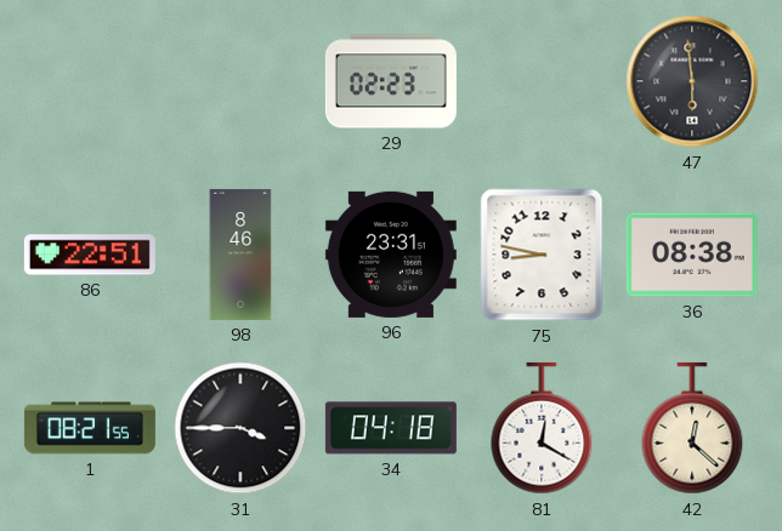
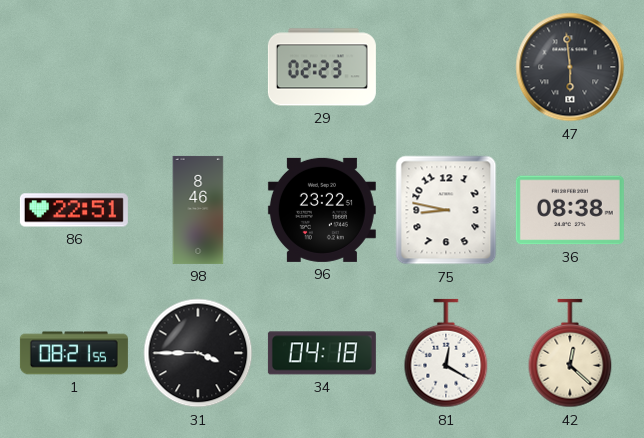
96: 23:31 -> 23:22 (322, 210)
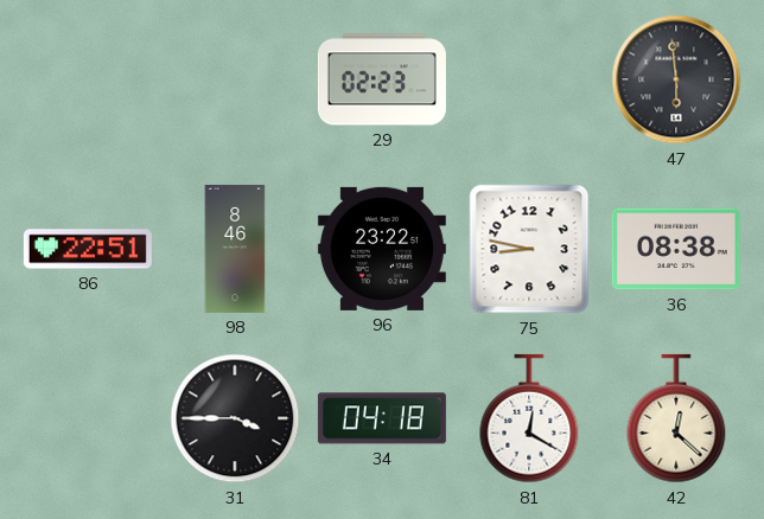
1: 08:21 -> none (74, 353)
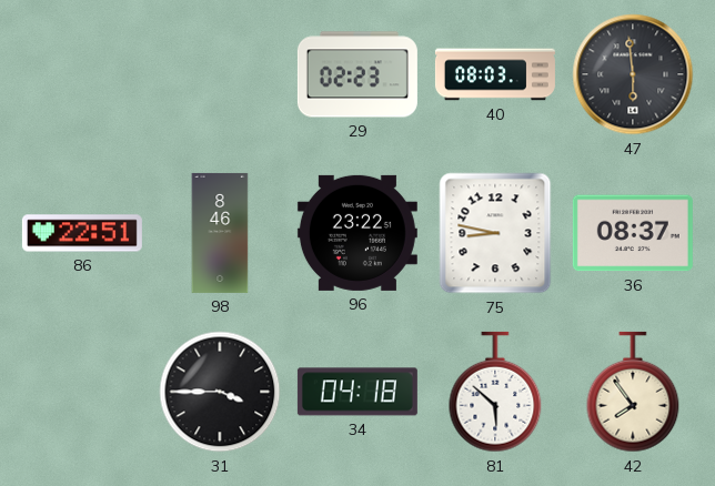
40: none -> 08:03 (495, 74)
36: 08:38 -> 08:37 (633, 233)
81: 12:20 -> 5:52 (495, 392)
42: 12:22 -> 7:54 (633, 392)
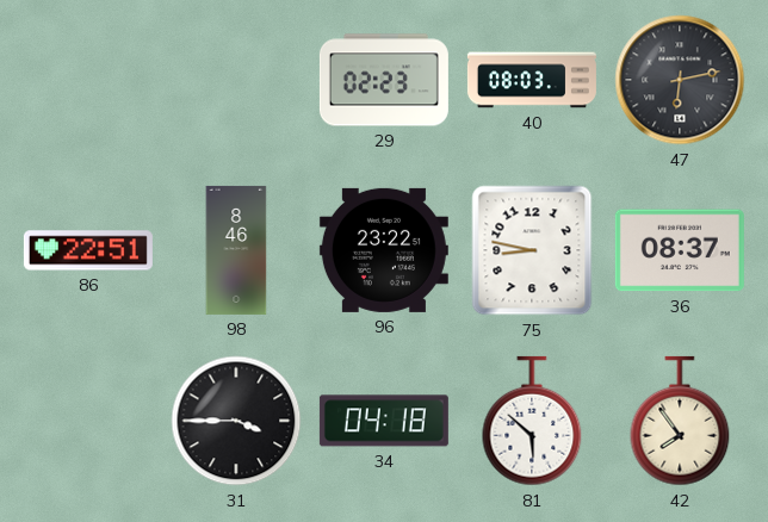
47: 5:59 -> 6:13 (680, 80)
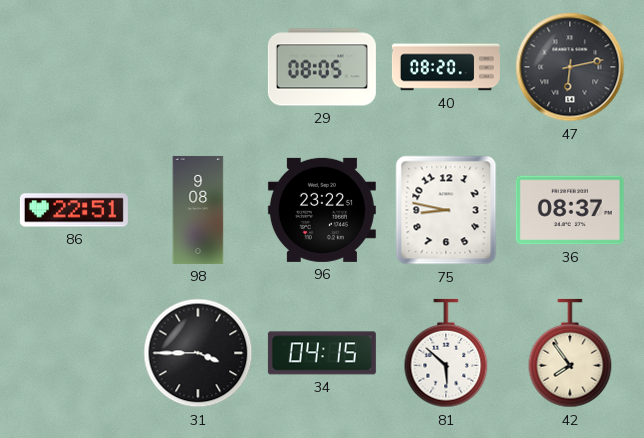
29: 02:23 -> 08:05 (322, 67)
40: 08:03 -> 08:20 (446, 67)
98: 8:46 -> 9:08 (198, 210)
34: 04:18 -> 04:15 (322, 353)
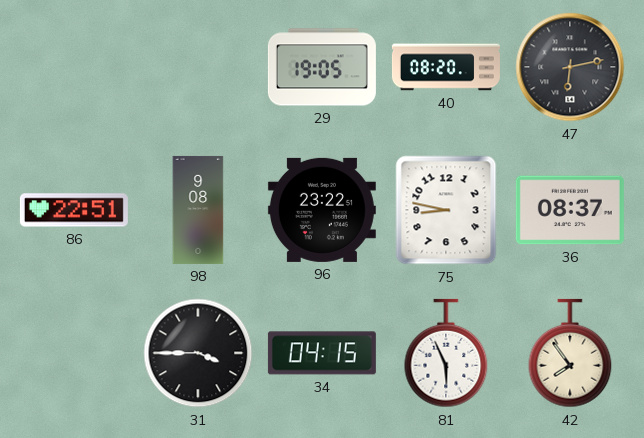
29: 08:05 -> 19:05 (322, 67)
81: 5:52 -> 5:56 (446, 353)
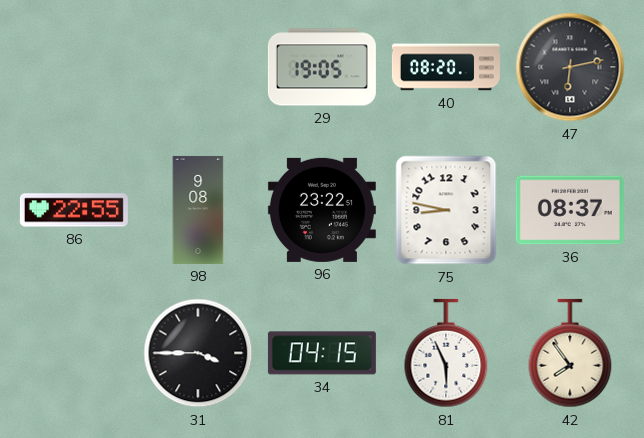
86: 22:51 -> 22:55 (74, 210)
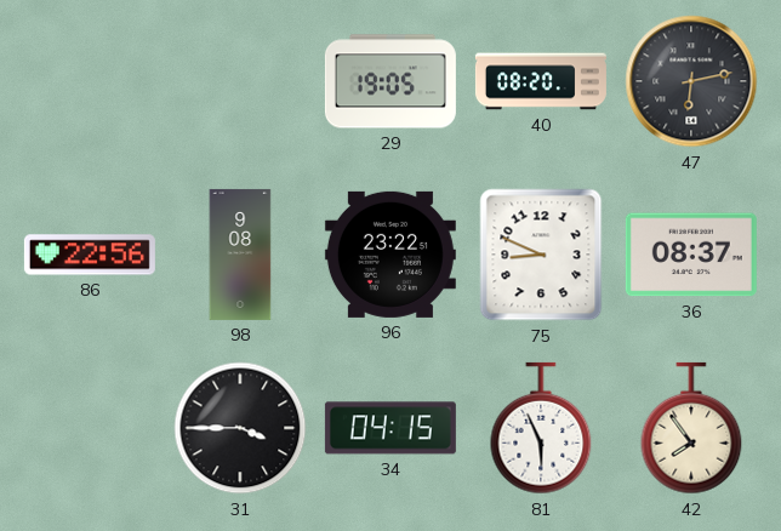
86: 22:55 -> 22:56 (90, 255)
75: 8:47 -> 8:49 (541, 255)
